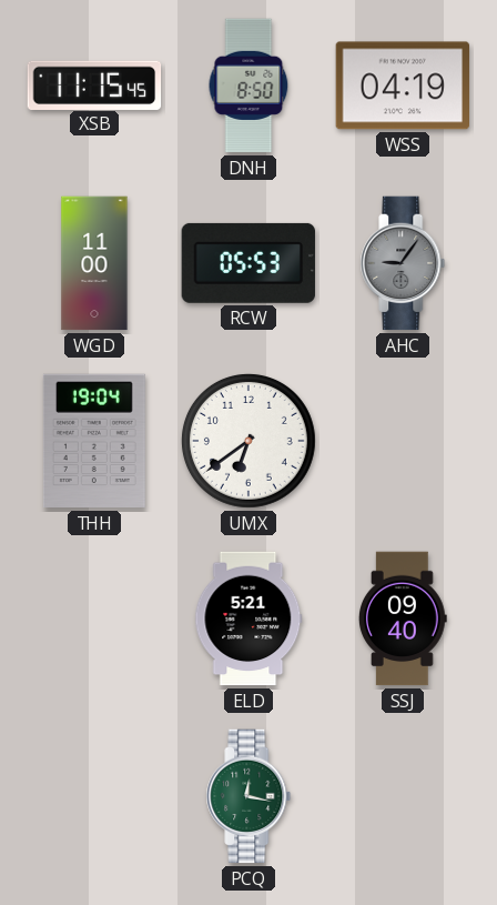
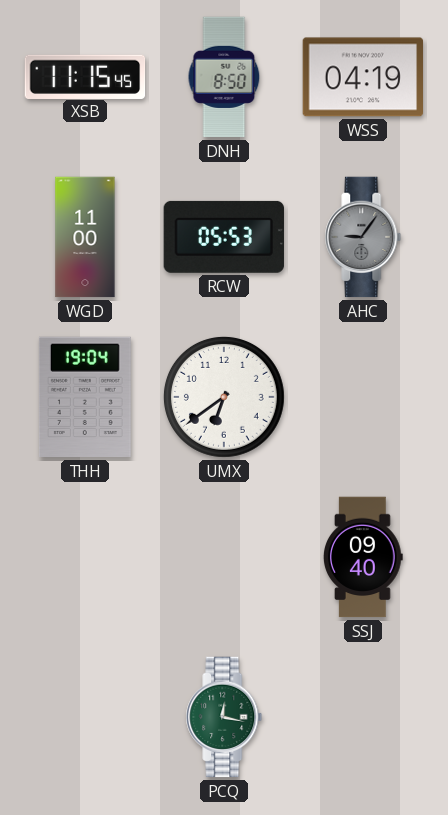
ELD: 5:21 -> none (248, 619)
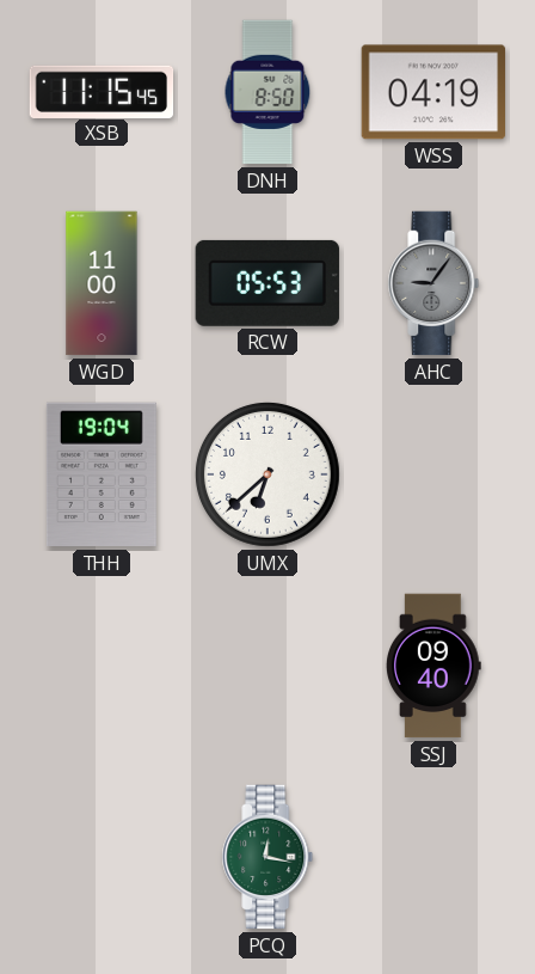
UMX: 6:39 -> 6:38 (267, 474)
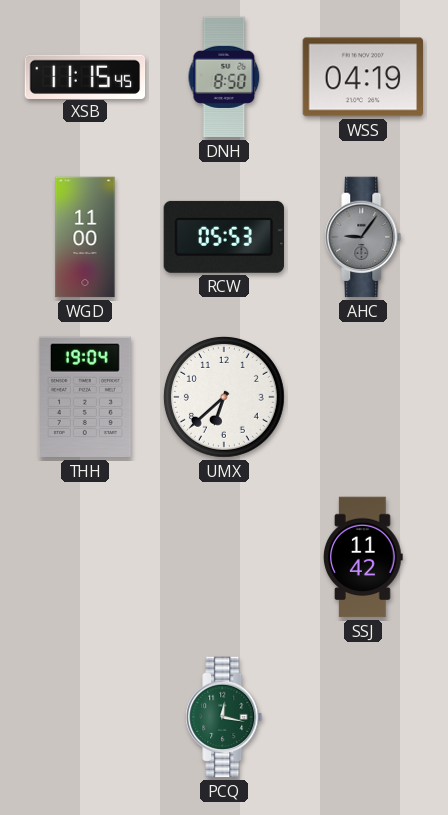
SSJ: 09:40 -> 11:42 (364, 557)
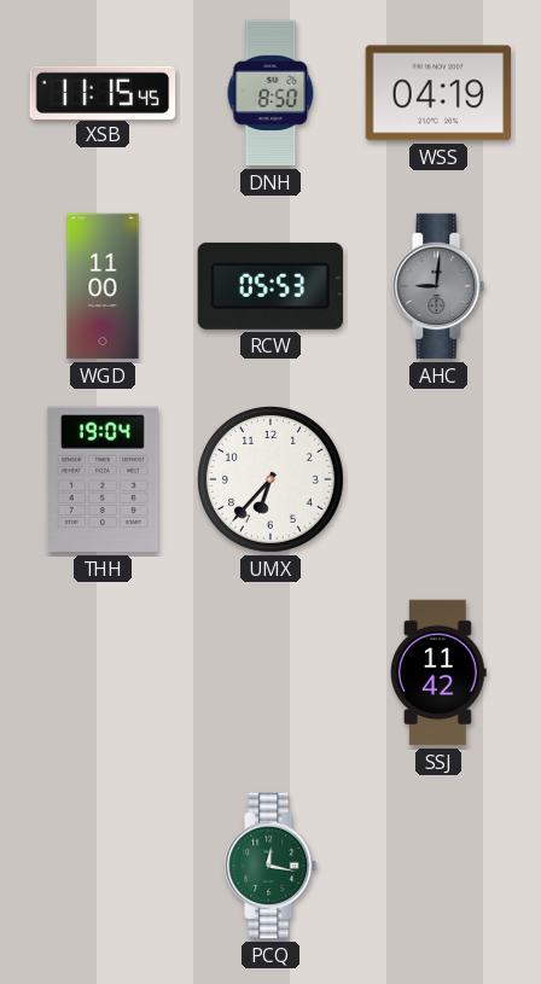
AHC: 9:06 -> 9:01 (438, 286)
UMX: 6:38 -> 6:37 (270, 479)
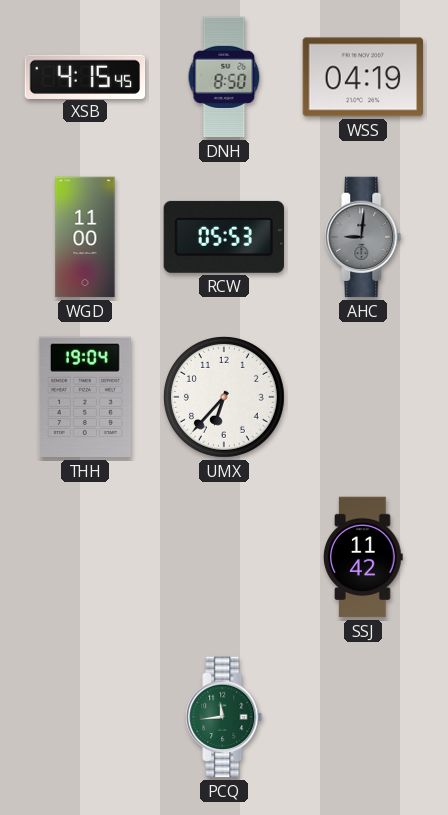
XSB: 11:15 -> 4:15 (85, 76)
PCQ: 12:17 -> 11:44 (224, 717)
